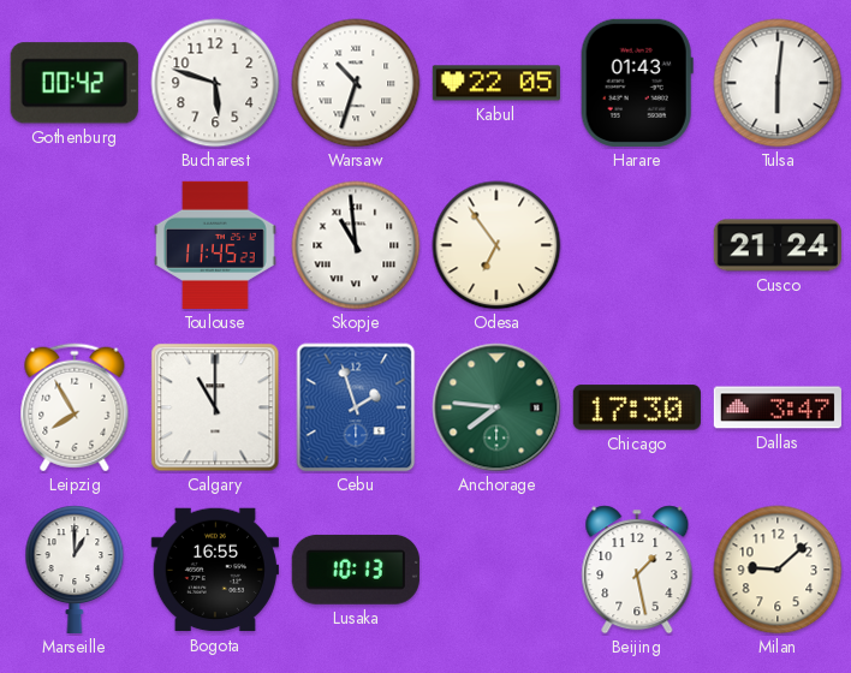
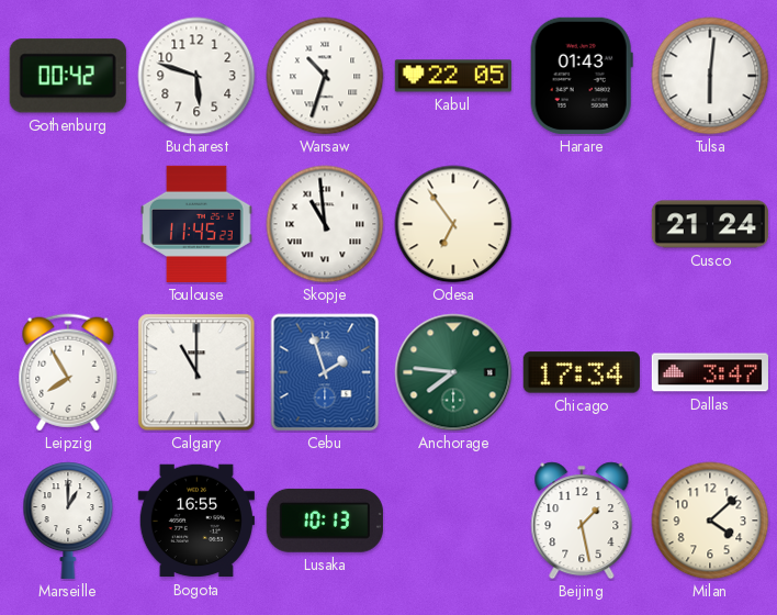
Chicago: 17:30 -> 17:34 (582, 372)
Milan: 9:08 -> 4:08 (710, 521)
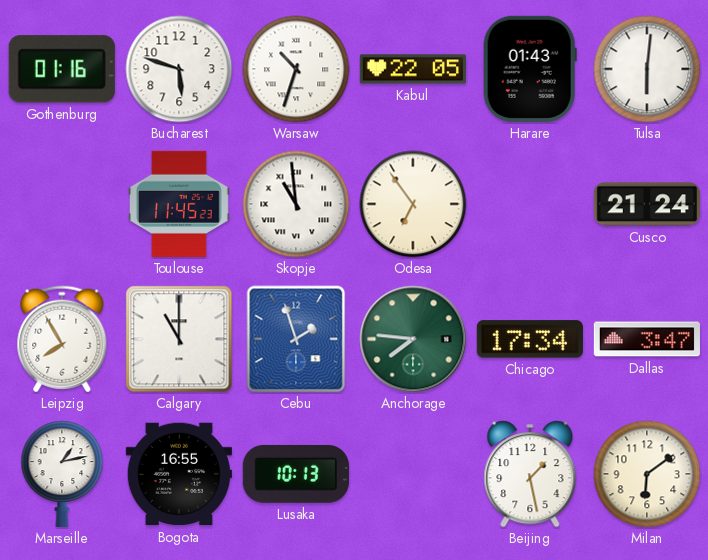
Gothenburg: 00:42 -> 01:16 (62, 69)
Marseille: 1:00 -> 1:13 (62, 474)
Milan: 4:08 -> 6:09 (647, 474)
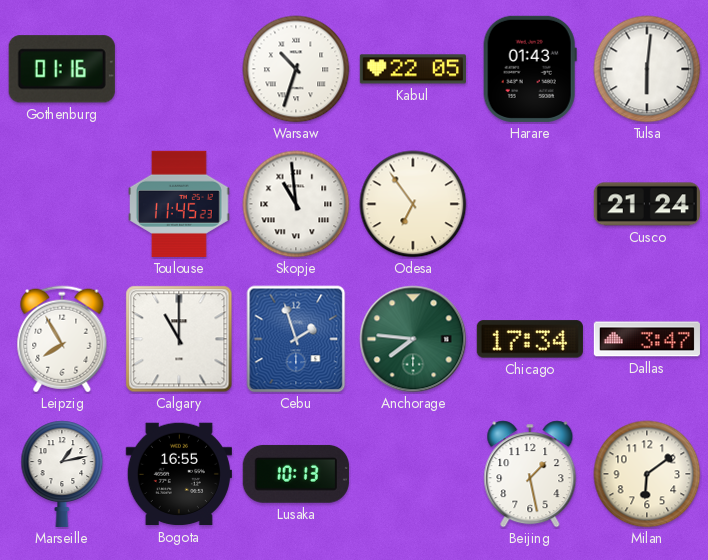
Bucharest: 5:48 -> none (179, 69)
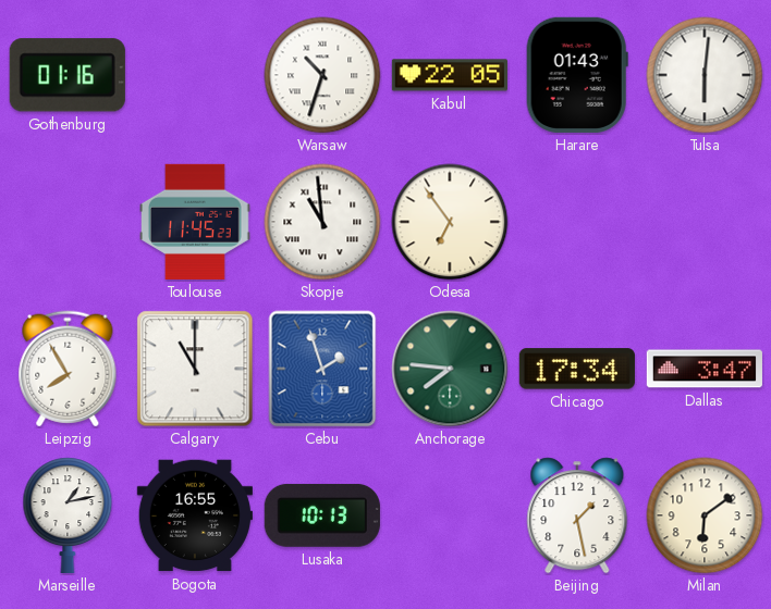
Cusco: 21:24 -> none (647, 204)
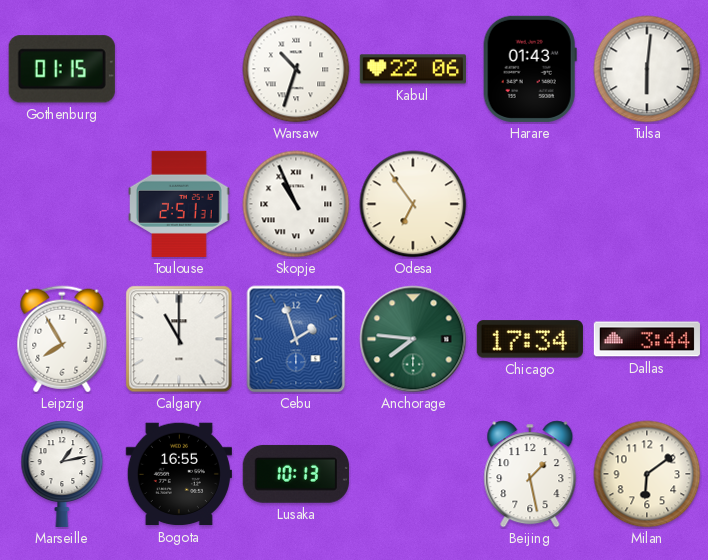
Gothenburg: 01:16 -> 01:15 (62, 69)
Kabul: 22:05 -> 22:06 (413, 69)
Toulouse: 11:45 -> 2:51 (180, 204)
Skopje: 10:59 -> 10:56 (296, 204)
Dallas: 3:47 -> 3:44 (647, 339)
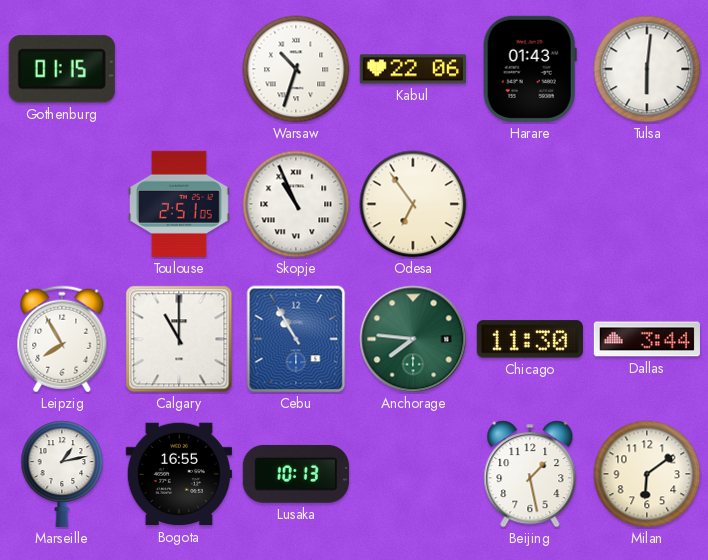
Toulouse: 2:51:31 -> 2:51:05 (180, 204)
Cebu: 1:57 -> 10:55 (296, 339)
Chicago: 17:34 -> 11:30 (530, 339)
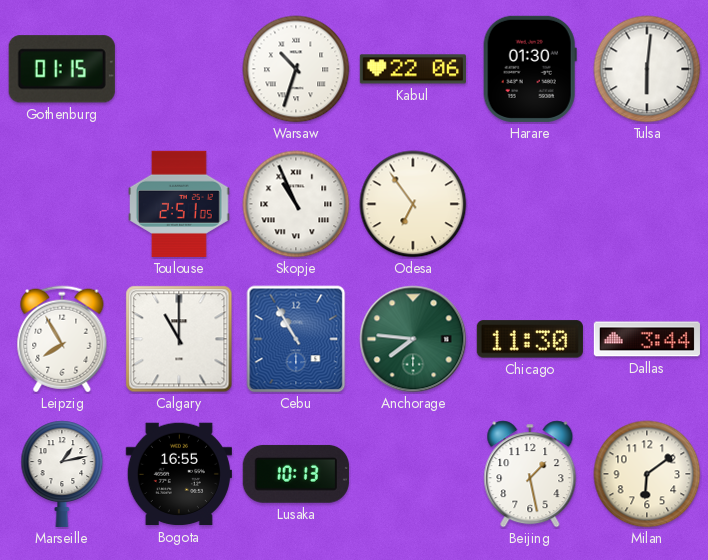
Harare: 01:43 -> 01:30 (530, 69)
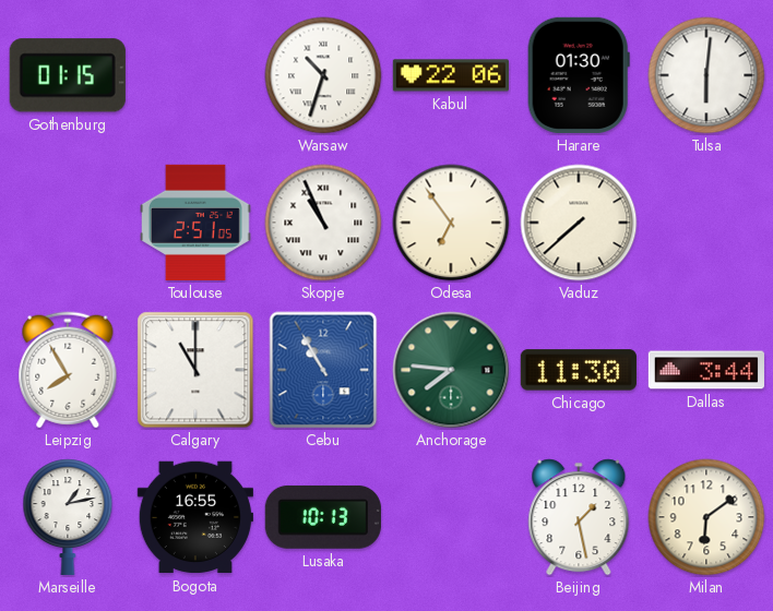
Vaduz: none -> 7:38 (579, 223)
